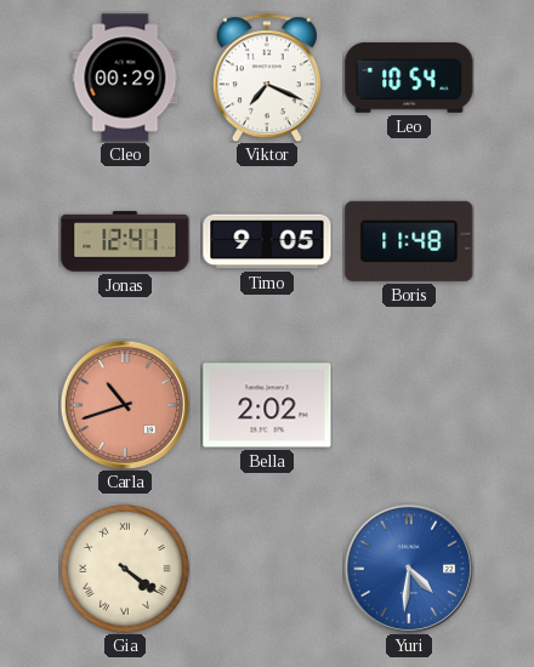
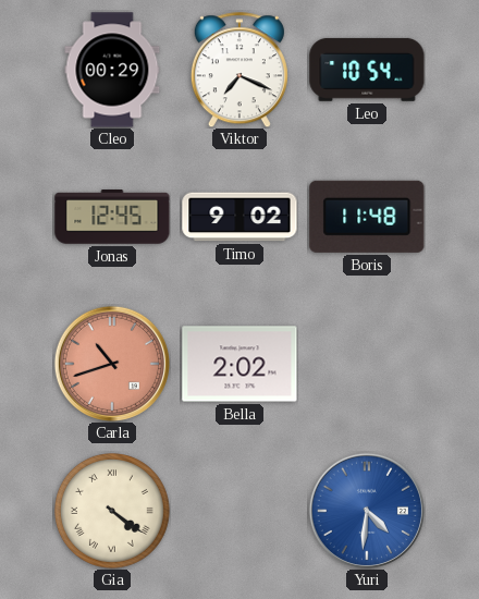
Jonas: 12:41 -> 12:45 (112, 217)
Timo: 9:05 -> 9:02 (239, 217)
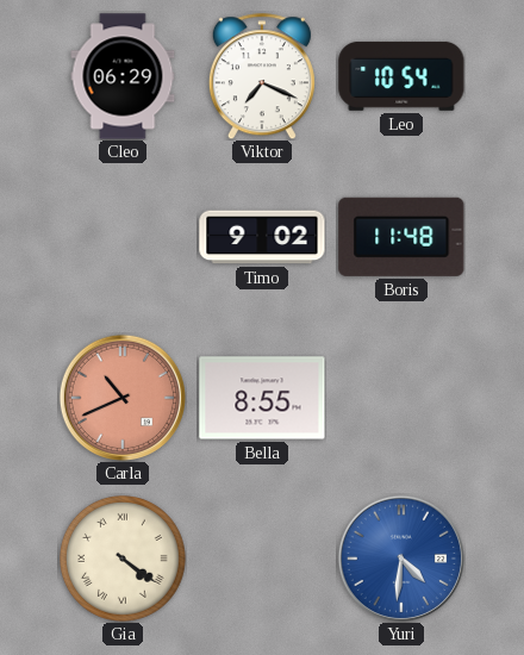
Cleo: 00:29 -> 06:29 (123, 76)
Jonas: 12:45 -> none (112, 217)
Carla: 10:42 -> 10:41 (123, 398)
Bella: 2:02 -> 8:55 (262, 398)
